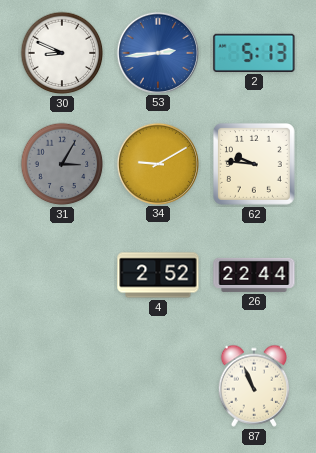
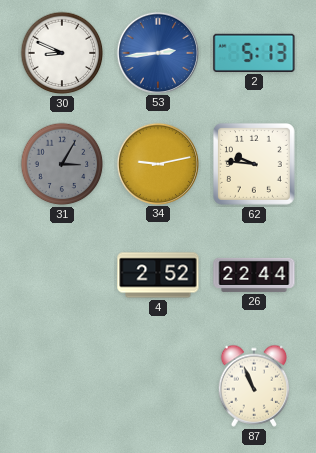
34: 9:10 -> 9:13 (157, 163)
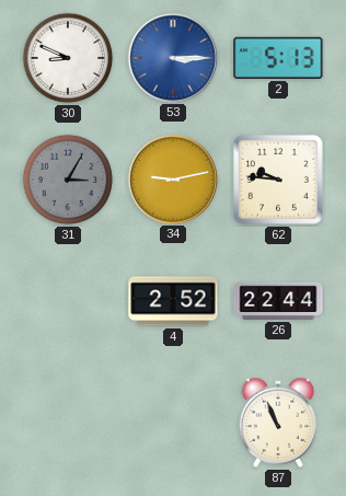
53: 2:44 -> 3:15 (172, 57)
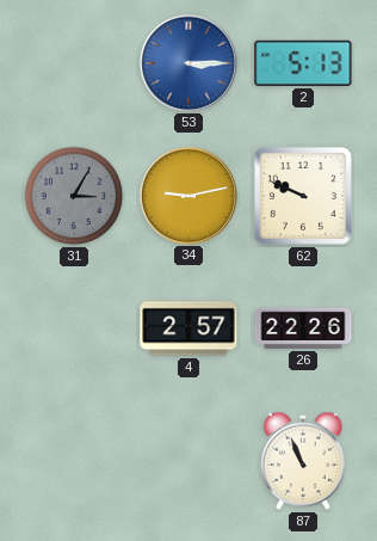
30: 8:49 -> none (68, 58)
62: 9:46 -> 9:49 (303, 196)
4: 2:52 -> 2:57 (188, 328)
26: 22:44 -> 22:26 (303, 328)
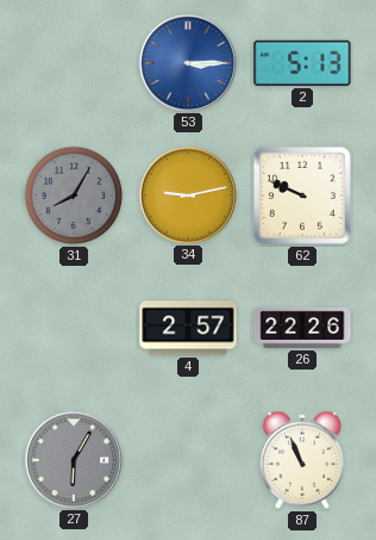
31: 3:05 -> 8:05 (74, 195)
27: none -> 6:05 (73, 459)
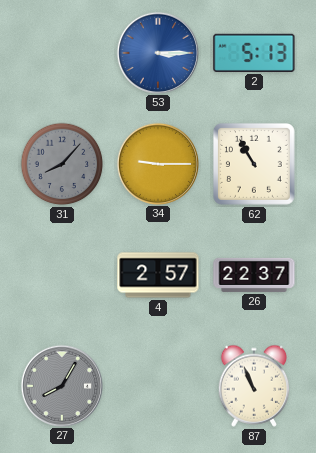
31: 8:05 -> 8:07 (62, 164)
34: 9:13 -> 9:15 (157, 163)
62: 9:49 -> 10:55 (254, 164)
26: 22:26 -> 22:37 (254, 275)
27: 6:05 -> 8:05 (61, 385)
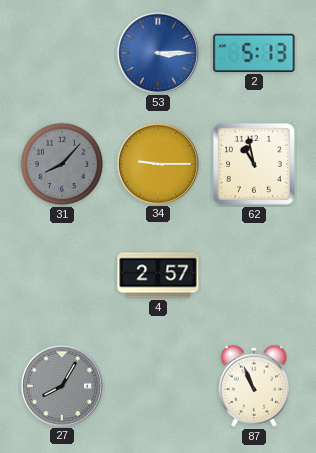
62: 10:55 -> 10:58 (254, 164)
26: 22:37 -> none (254, 275)
